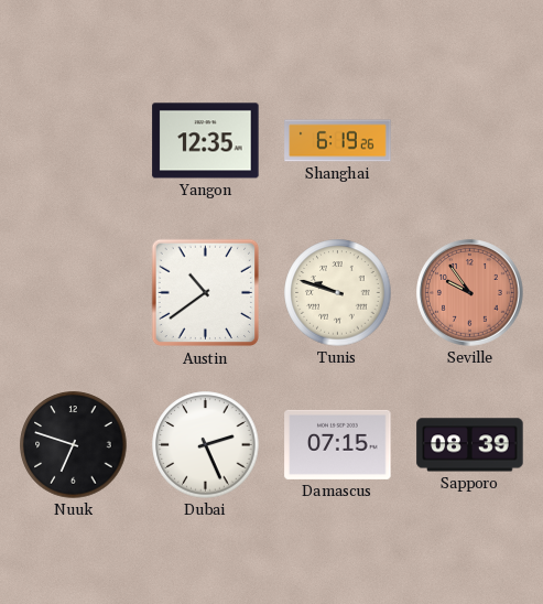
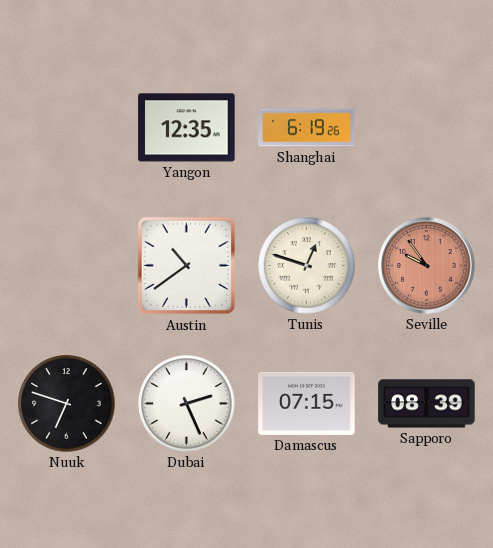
Tunis: 9:48 -> 12:48 (307, 266)
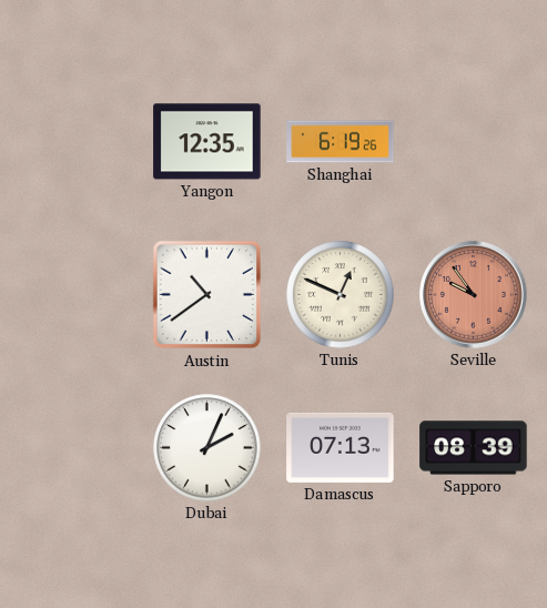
Tunis: 12:48 -> 12:49 (341, 295)
Nuuk: 6:48 -> none (67, 404)
Dubai: 2:26 -> 2:04 (207, 448)
Damascus: 07:15 -> 07:13 (341, 447)
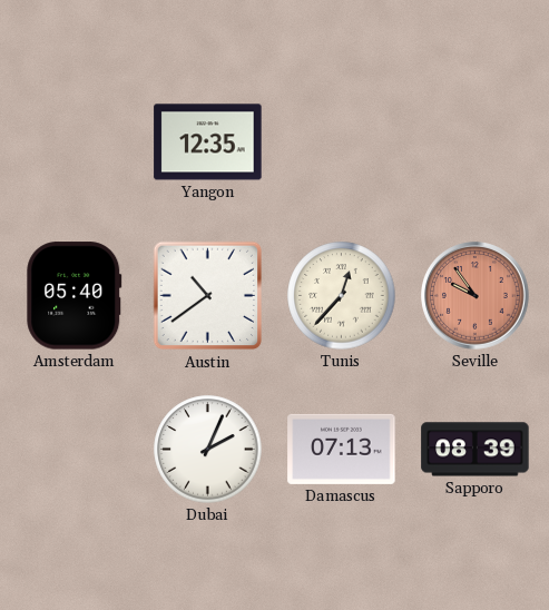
Shanghai: 6:19 -> none (341, 142)
Amsterdam: none -> 05:40 (75, 296)
Tunis: 12:49 -> 12:37 (342, 296)
